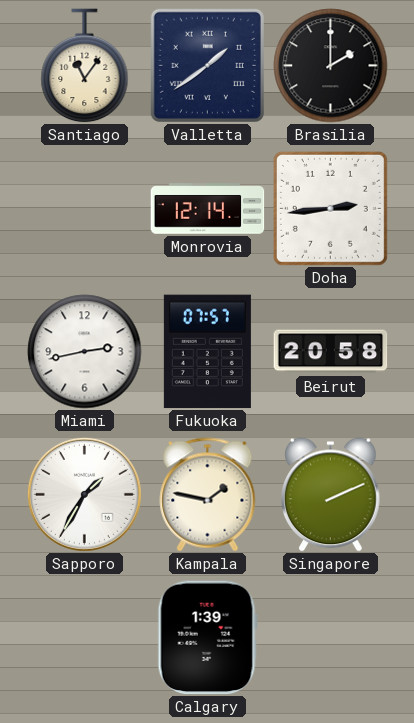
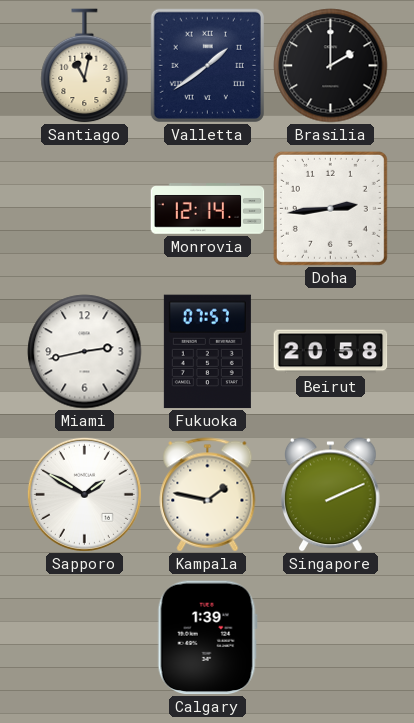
Santiago: 11:06 -> 11:02 (85, 66)
Sapporo: 1:35 -> 1:50 (84, 494)
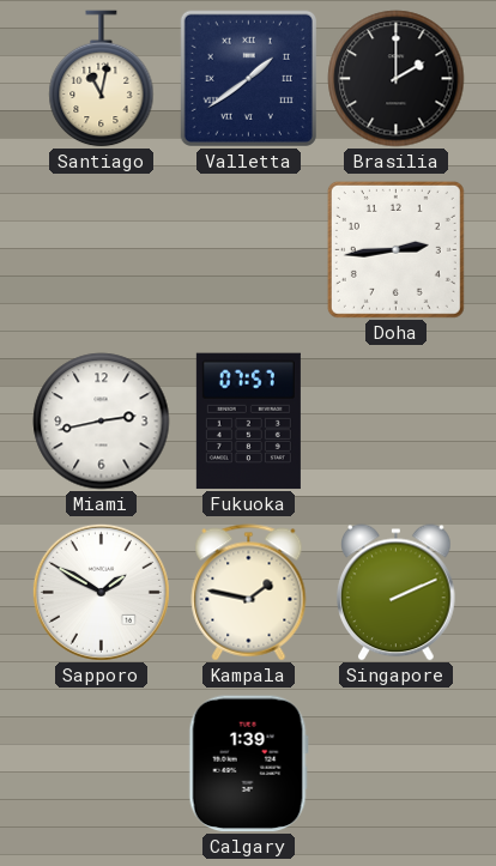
Monrovia: 12:14 -> none (208, 209)
Beirut: 20:58 -> none (331, 352)
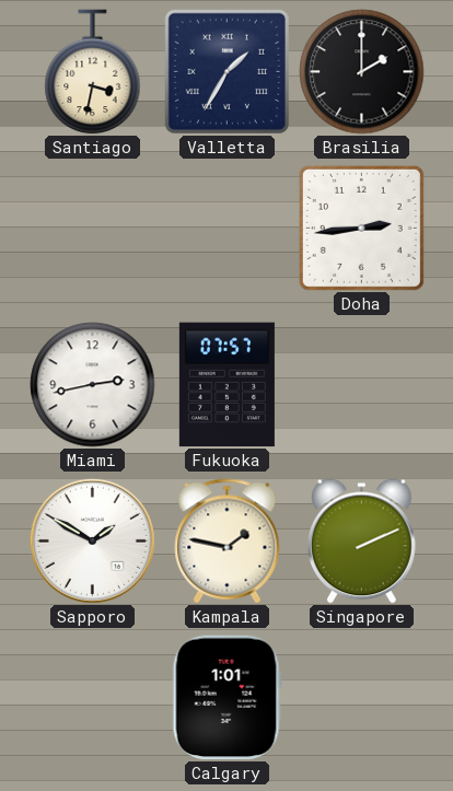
Santiago: 11:02 -> 3:32 (93, 72)
Valletta: 1:39 -> 1:35 (226, 71)
Calgary: 1:39 -> 1:01 (226, 698)
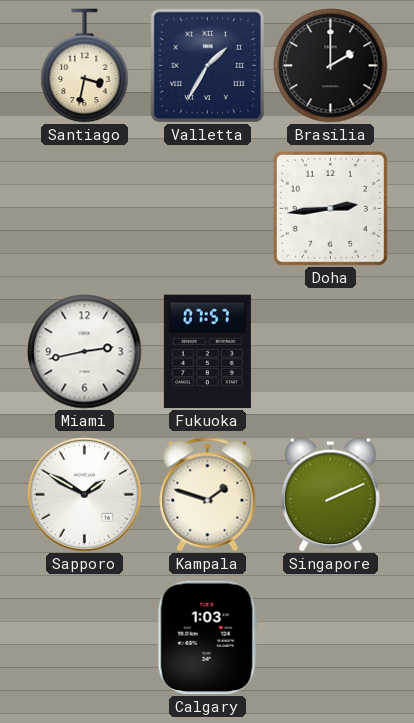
Kampala: 1:47 -> 1:48 (208, 495)
Calgary: 1:01 -> 1:03 (207, 638)
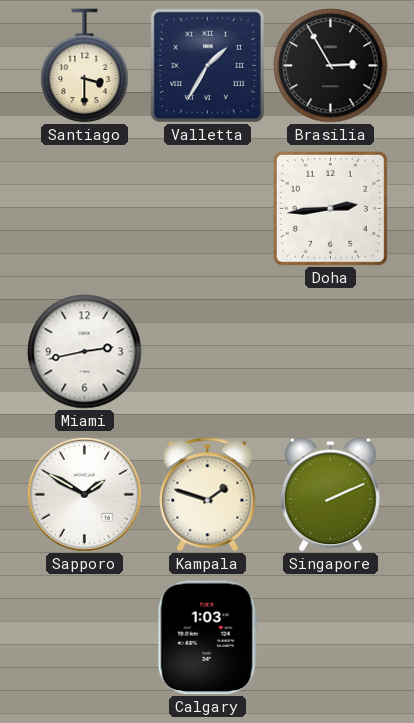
Santiago: 3:32 -> 3:30 (85, 66)
Brasilia: 2:00 -> 2:55 (331, 66)
Fukuoka: 07:57 -> none (207, 352)
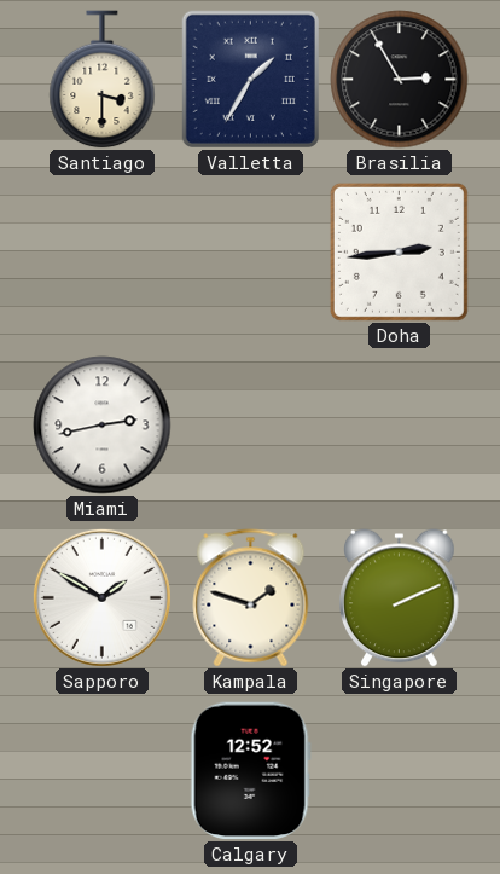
Calgary: 1:03 -> 12:52 (250, 771)
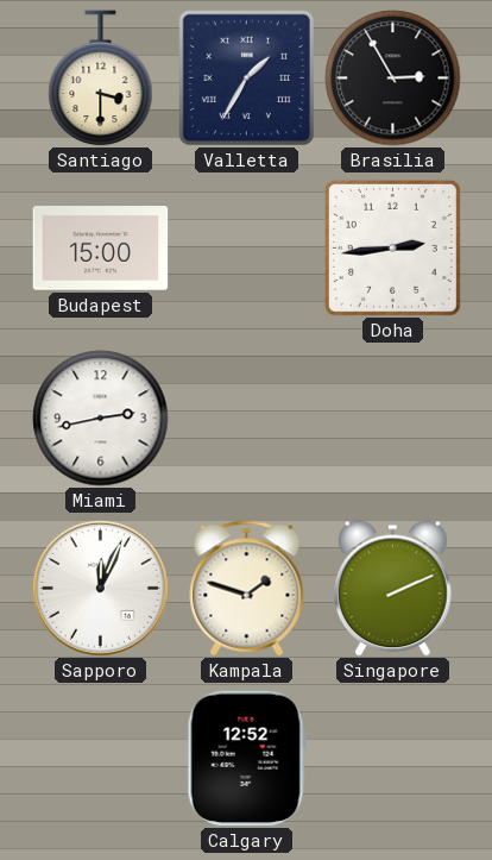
Budapest: none -> 15:00 (101, 249)
Sapporo: 1:50 -> 12:04 (100, 588)
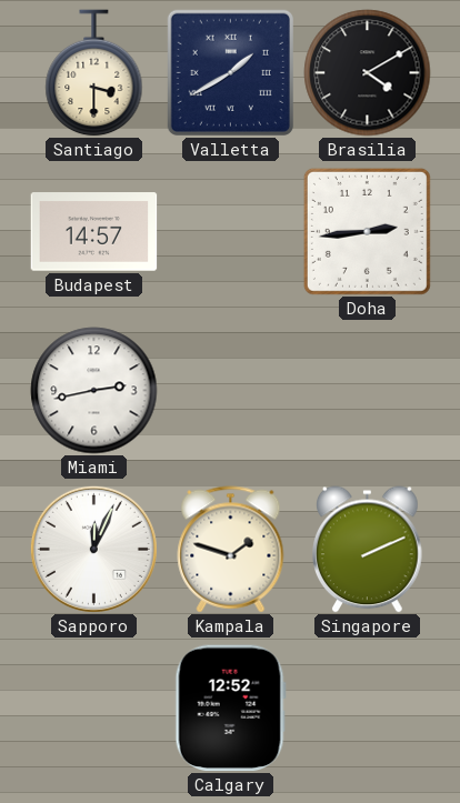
Valletta: 1:35 -> 1:40 (230, 72)
Brasilia: 2:55 -> 4:10 (368, 73)
Budapest: 15:00 -> 14:57 (94, 232)
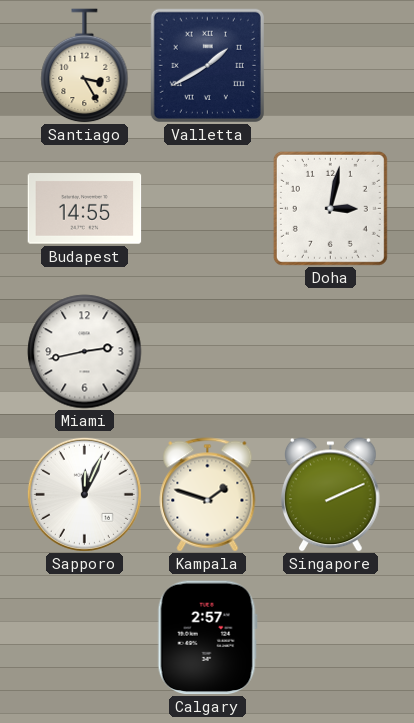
Santiago: 3:30 -> 3:25 (85, 66)
Brasilia: 4:10 -> none (368, 73)
Budapest: 14:57 -> 14:55 (85, 209)
Doha: 2:44 -> 3:02 (330, 208)
Calgary: 12:52 -> 2:57 (207, 638)
